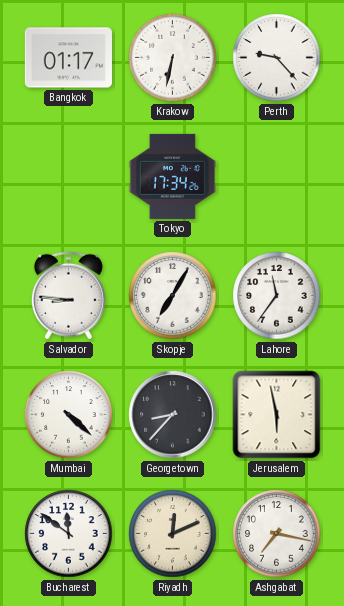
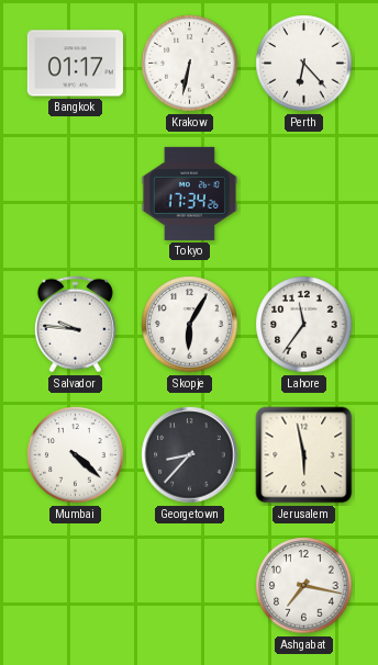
Perth: 9:23 -> 6:23 (304, 64)
Salvador: 8:46 -> 9:46 (75, 325)
Skopje: 7:05 -> 6:05 (190, 325)
Bucharest: 11:51 -> none (69, 534)
Riyadh: 12:11 -> none (173, 534)
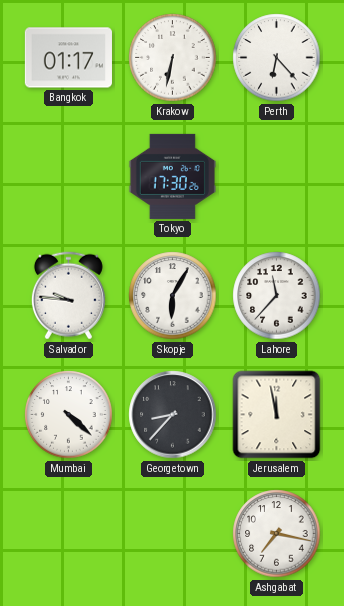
Tokyo: 17:34 -> 17:30 (172, 176)
Lahore: 11:36 -> 11:37 (277, 296)
Jerusalem: 5:58 -> 11:58 (277, 415)
